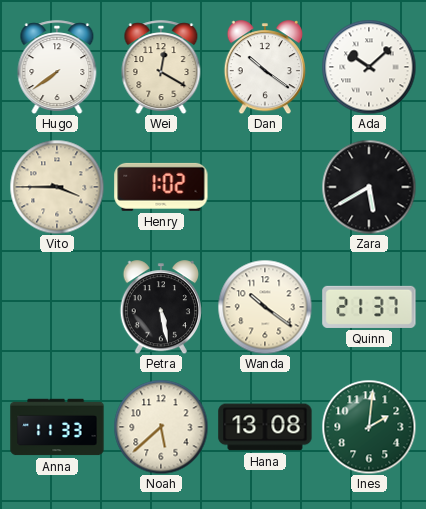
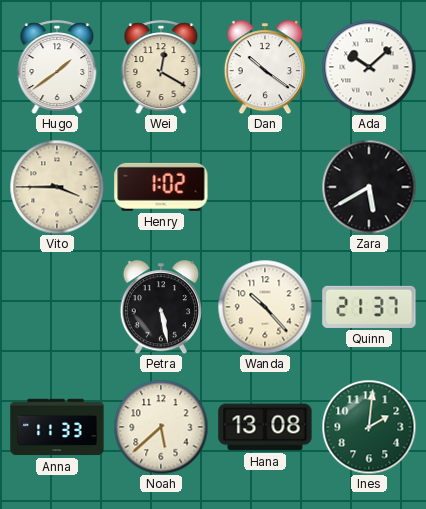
Hugo: 7:39 -> 1:39 (57, 67)
Wanda: 10:21 -> 10:23 (265, 307)
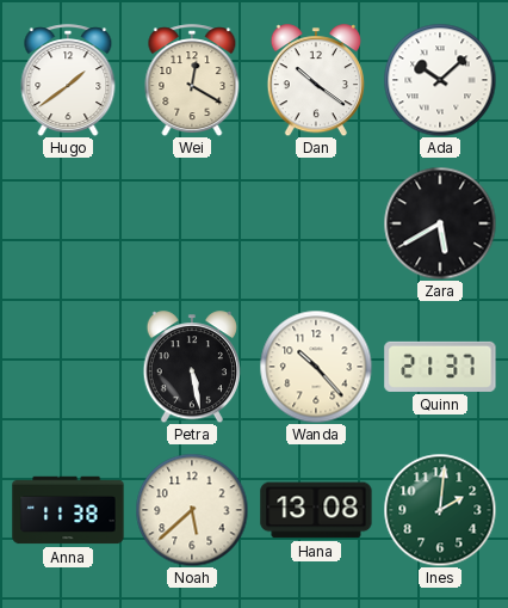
Vito: 3:45 -> none (57, 187)
Henry: 1:02 -> none (161, 187)
Anna: 11:33 -> 11:38 (68, 510)
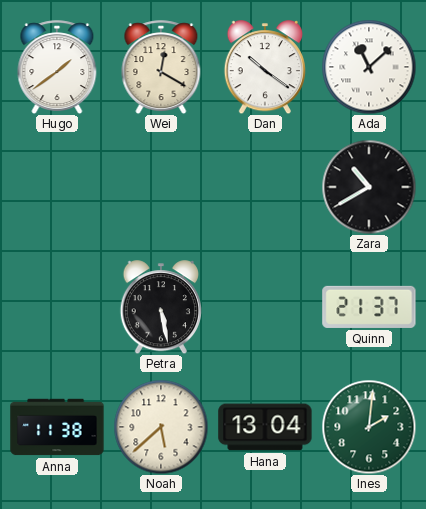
Ada: 10:08 -> 11:08 (369, 67)
Zara: 5:40 -> 10:40 (369, 187)
Wanda: 10:23 -> none (316, 367)
Hana: 13:08 -> 13:04 (265, 427)
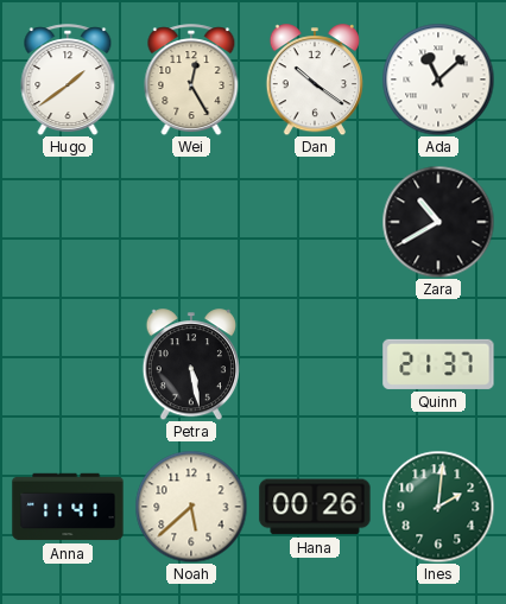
Wei: 12:20 -> 12:25 (191, 80)
Anna: 11:38 -> 11:41 (68, 507)
Hana: 13:04 -> 00:26 (315, 507)
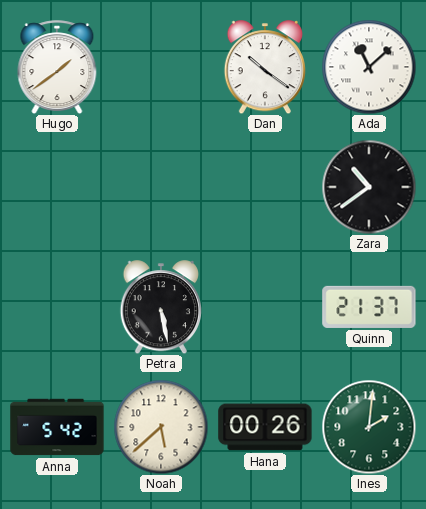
Wei: 12:25 -> none (191, 80)
Zara: 10:40 -> 10:39 (369, 187)
Anna: 11:41 -> 5:42 (57, 427)
